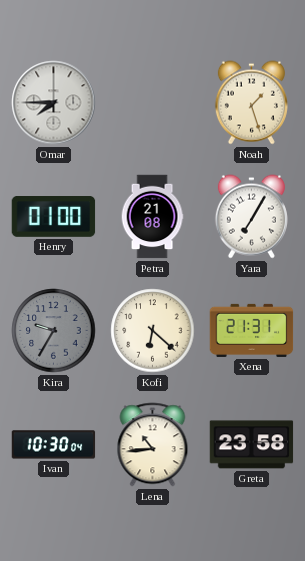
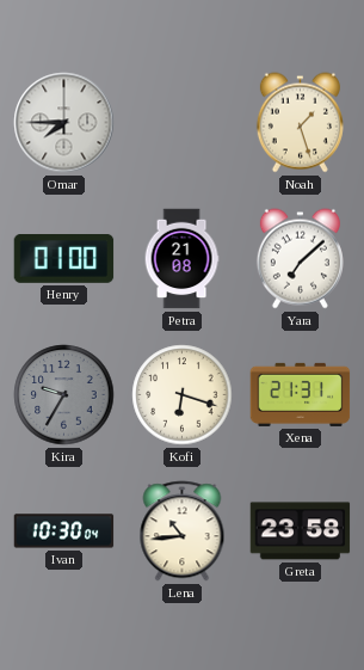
Yara: 7:05 -> 7:08 (300, 259)
Kofi: 6:22 -> 6:18 (183, 395)
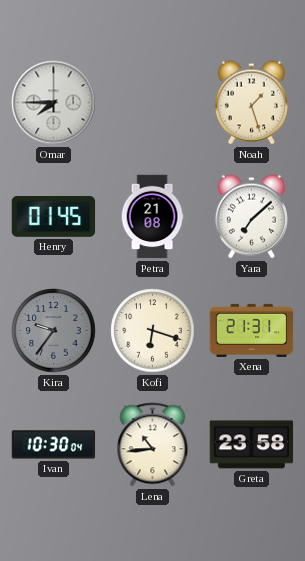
Henry: 01:00 -> 01:45 (54, 217)
Kira: 9:35 -> 9:36 (54, 331)
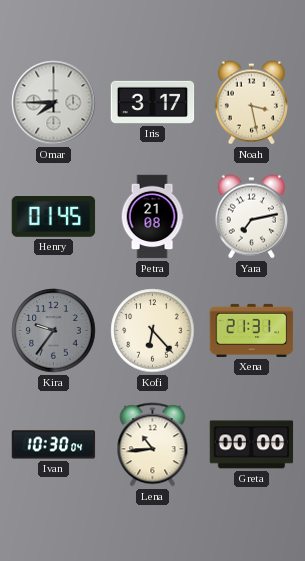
Iris: none -> 3:17 (153, 102)
Noah: 1:27 -> 3:28 (251, 103)
Yara: 7:08 -> 7:13 (251, 217)
Kofi: 6:18 -> 6:23 (153, 331)
Greta: 23:58 -> 00:00 (252, 445)
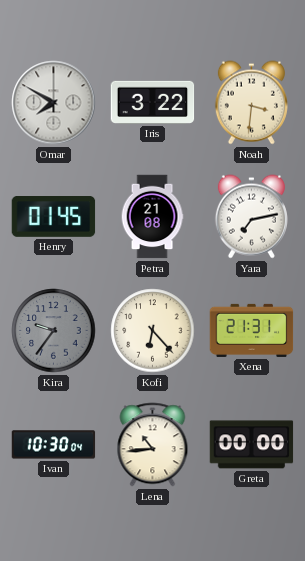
Omar: 7:45 -> 7:50 (54, 103)
Iris: 3:17 -> 3:22 (153, 102)
Noah: 3:28 -> 3:31 (251, 103)
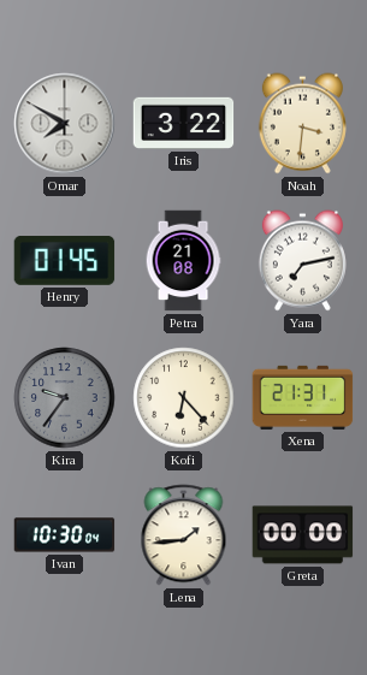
Lena: 10:44 -> 1:44 (184, 535)
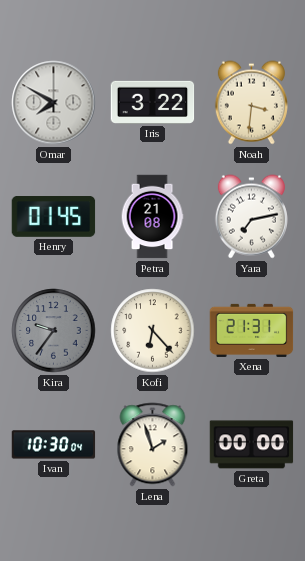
Lena: 1:44 -> 1:57 (153, 445)
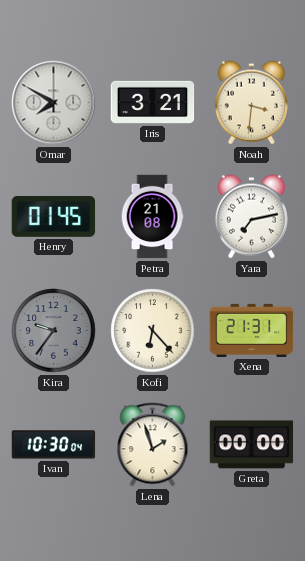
Iris: 3:22 -> 3:21 (153, 102)
